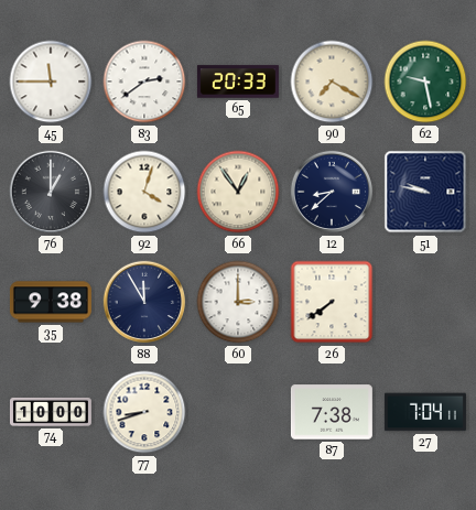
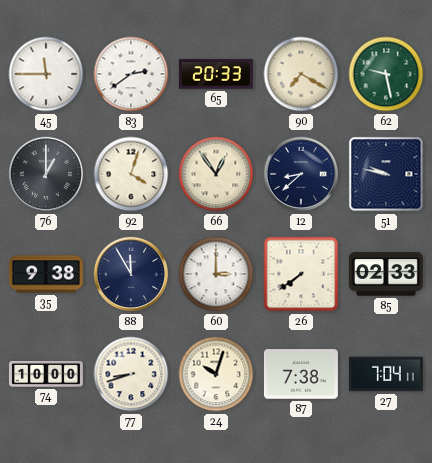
85: none -> 02:33 (386, 274)
24: none -> 10:03 (216, 374)
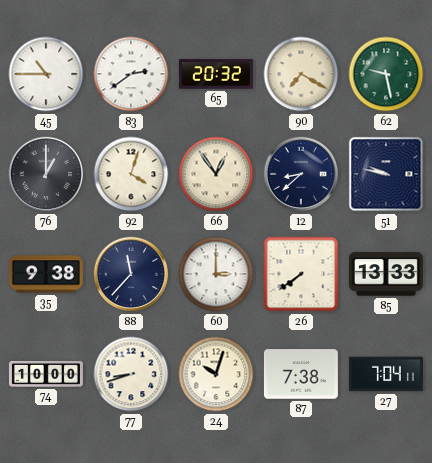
45: 11:45 -> 10:45 (46, 74)
65: 20:33 -> 20:32 (216, 74)
88: 11:55 -> 11:37 (131, 274)
85: 02:33 -> 13:33 (386, 274)
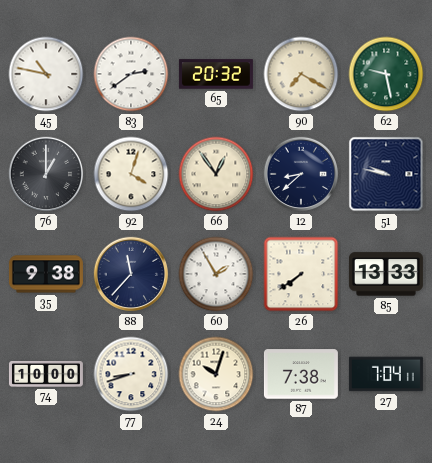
45: 10:45 -> 10:47 (46, 74)
60: 3:00 -> 1:55 (216, 274)
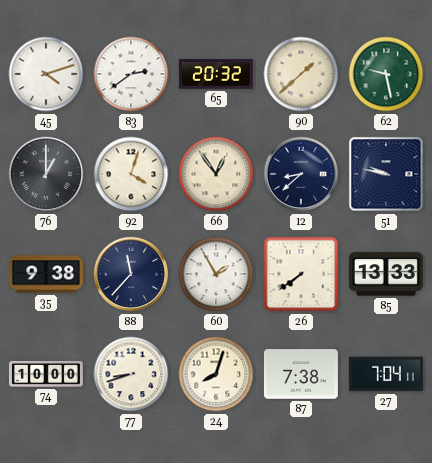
45: 10:47 -> 4:12 (46, 74)
90: 7:20 -> 1:38 (301, 74)
24: 10:03 -> 8:03 (216, 374)
